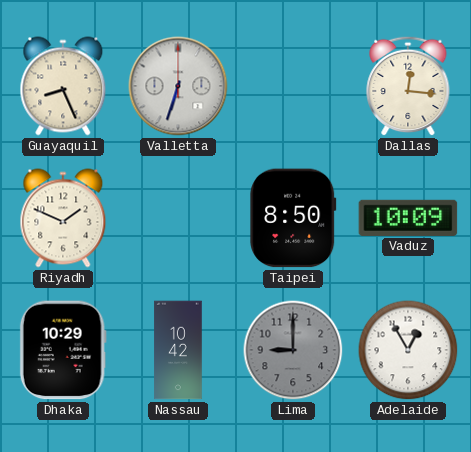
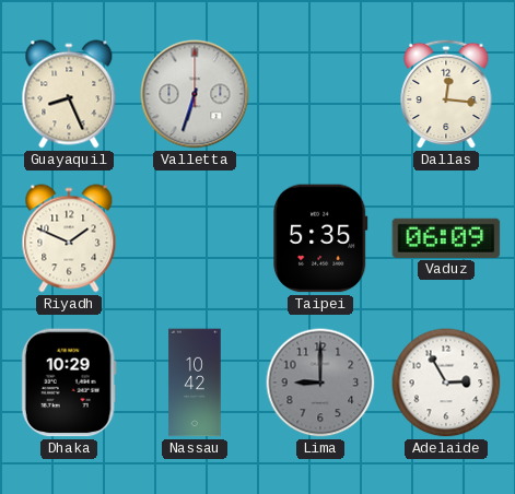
Taipei: 8:50 -> 5:35 (320, 238)
Vaduz: 10:09 -> 06:09 (446, 238)
Adelaide: 12:55 -> 2:55 (446, 383)
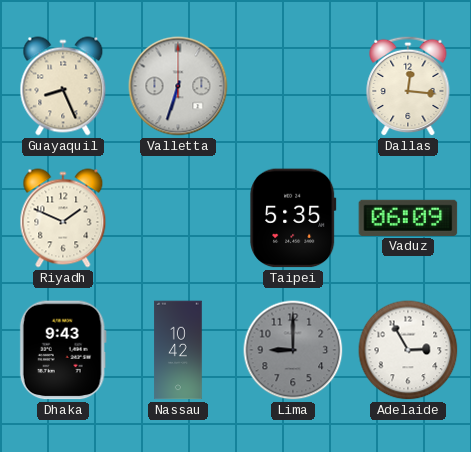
Dhaka: 10:29 -> 9:43 (63, 350)
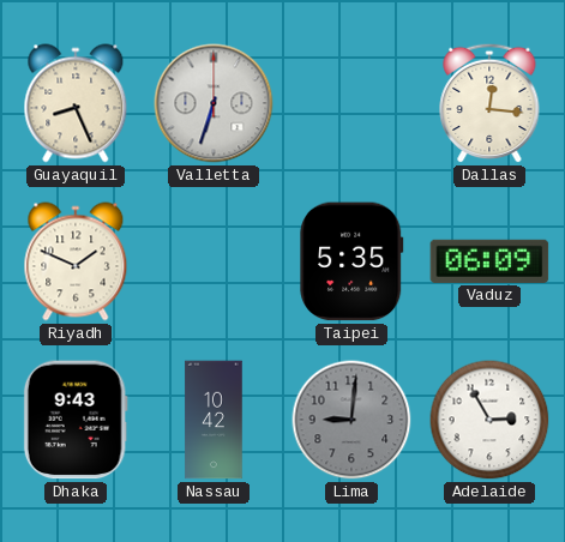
Lima: 9:00 -> 9:01 (351, 420)
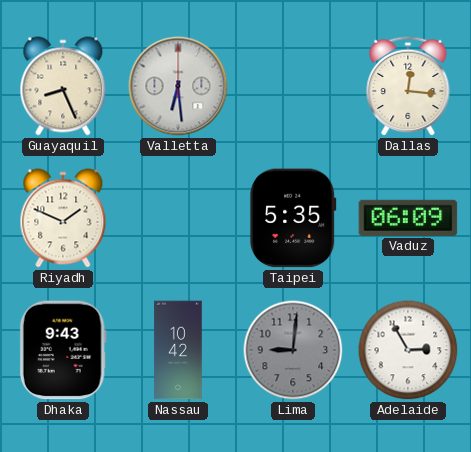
Valletta: 6:33 -> 6:29 (178, 86)
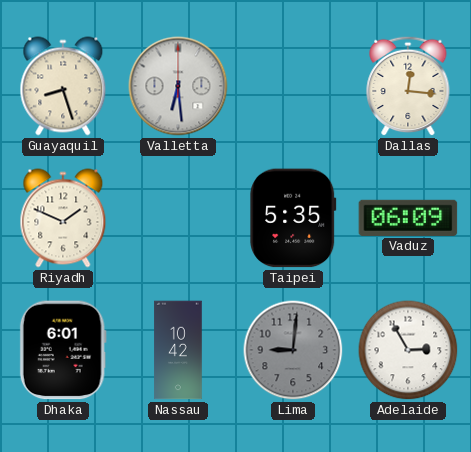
Guayaquil: 8:26 -> 8:27 (63, 86)
Dhaka: 9:43 -> 6:01 (63, 350)
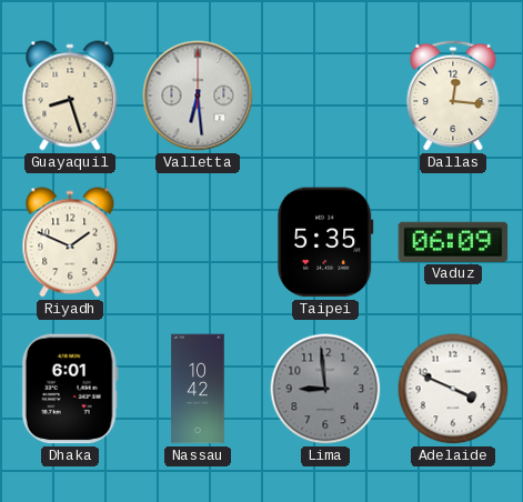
Lima: 9:01 -> 8:59 (325, 389)
Adelaide: 2:55 -> 3:49 (453, 389)
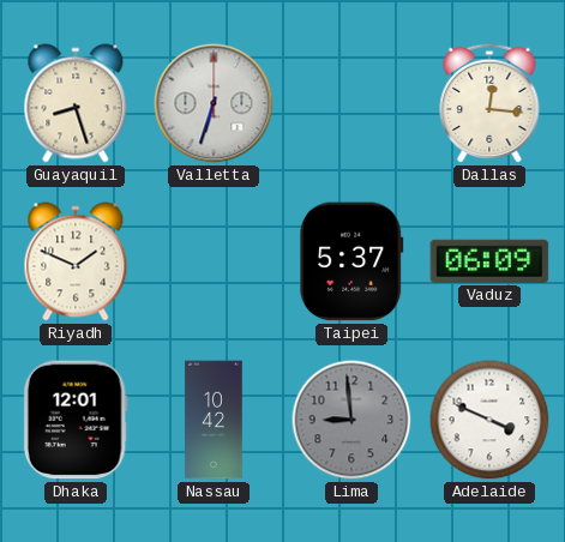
Valletta: 6:29 -> 6:33 (214, 103)
Taipei: 5:35 -> 5:37 (351, 261)
Dhaka: 6:01 -> 12:01 (76, 420)
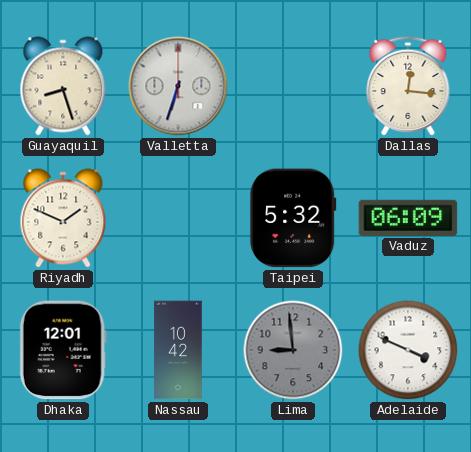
Taipei: 5:37 -> 5:32 (293, 218)
